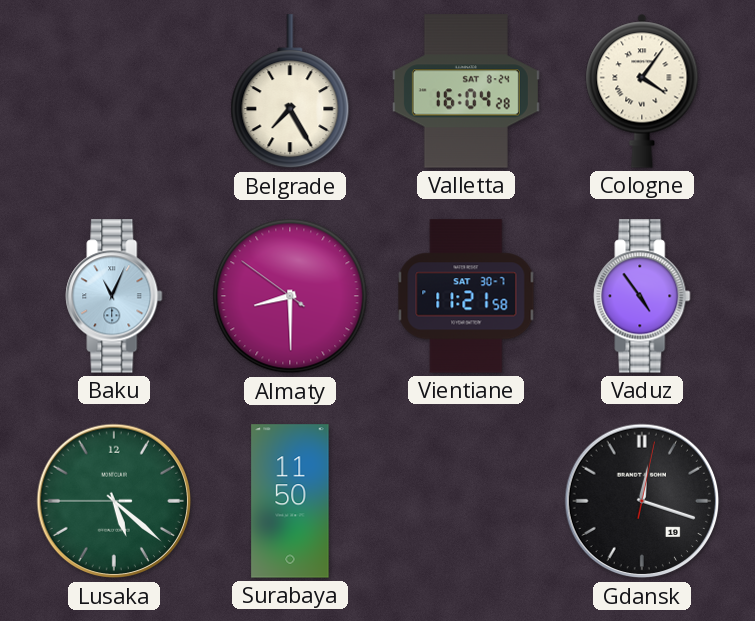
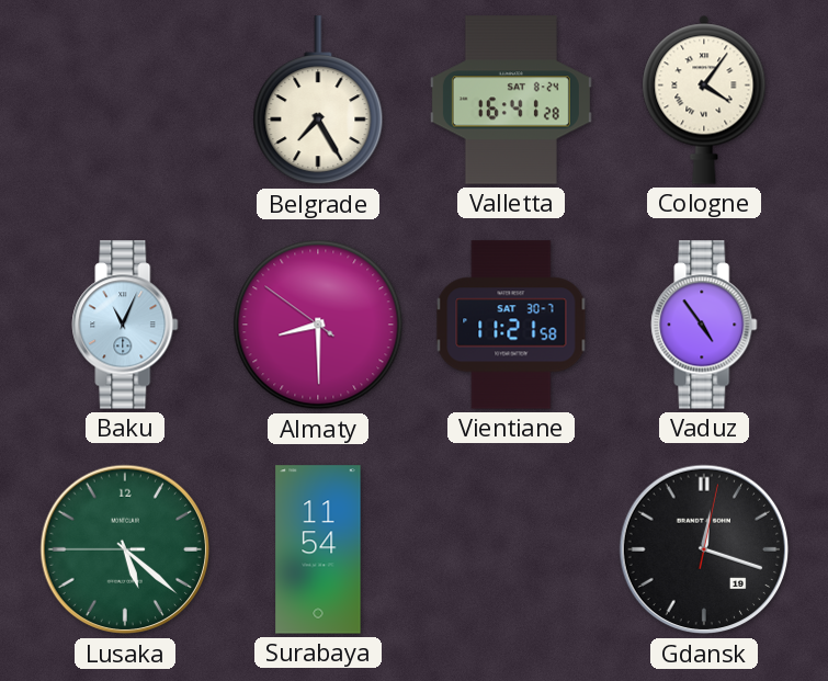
Valletta: 16:04 -> 16:41 (511, 100)
Surabaya: 11:50 -> 11:54 (318, 549)
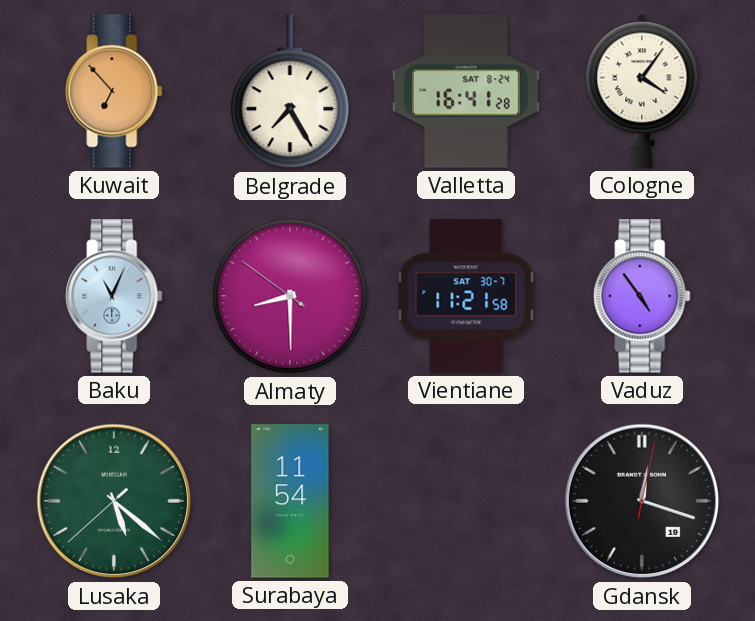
Kuwait: none -> 6:53 (114, 91)
Lusaka: 5:21:45 -> 5:21:38 (114, 501)
